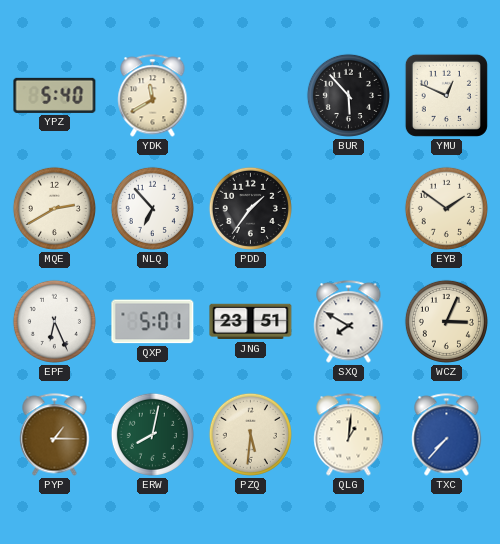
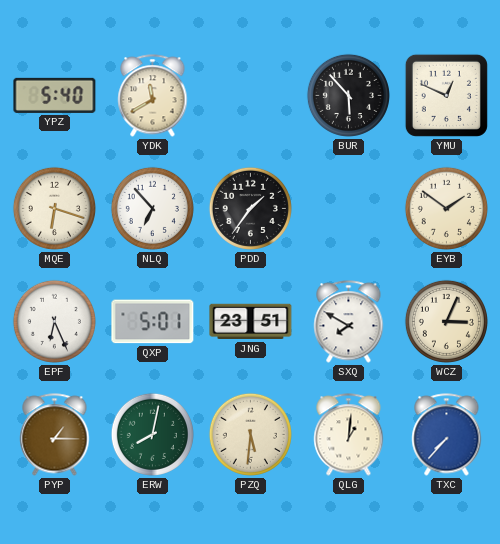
MQE: 2:40 -> 6:18 (54, 208)
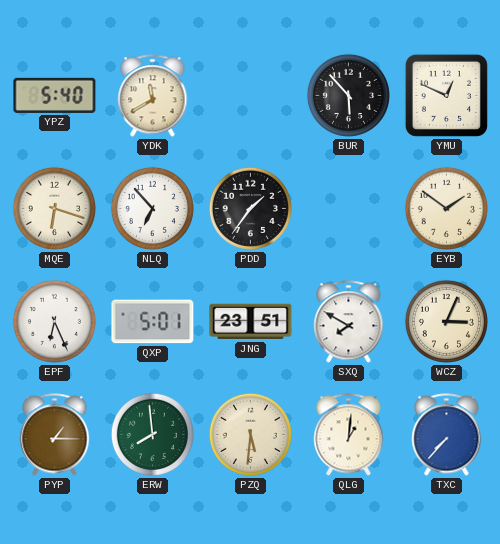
ERW: 8:02 -> 7:59 (152, 434)
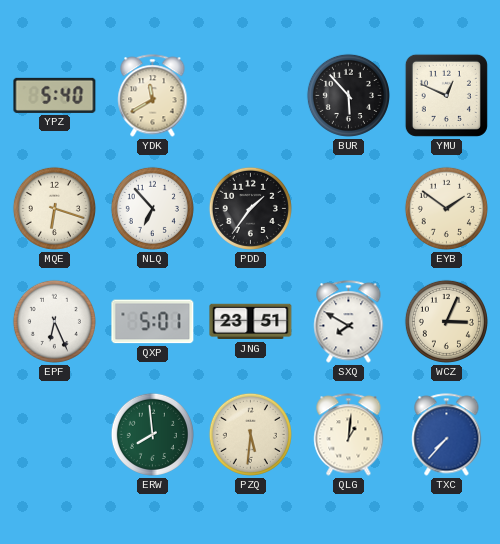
PYP: 1:15 -> none (55, 435)
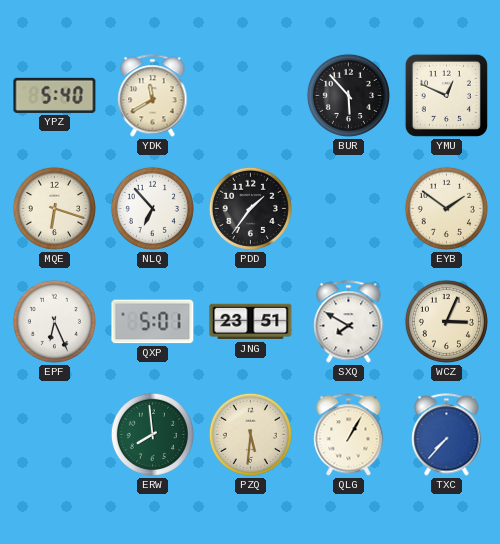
QLG: 1:01 -> 1:05 (349, 435)
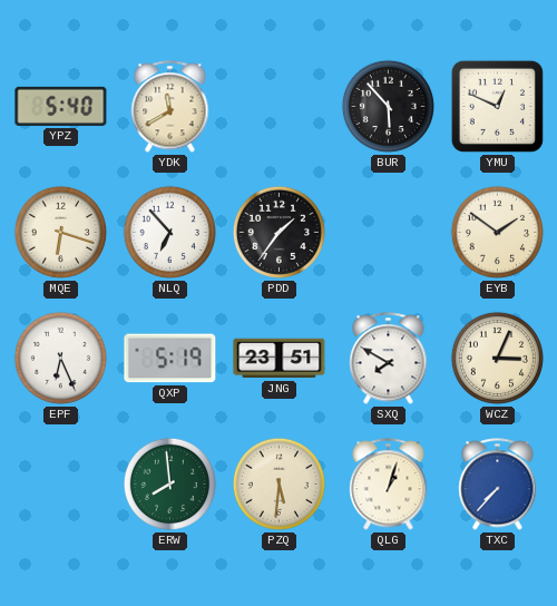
QXP: 5:01 -> 5:19 (170, 359)
QLG: 1:05 -> 1:03 (389, 485)
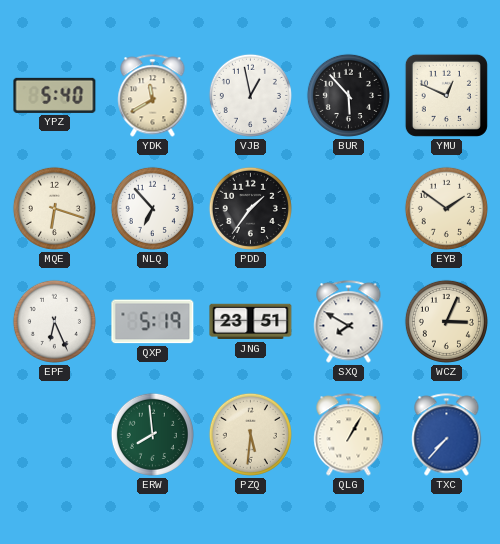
VJB: none -> 12:58 (250, 95)
QLG: 1:03 -> 1:05 (349, 435)
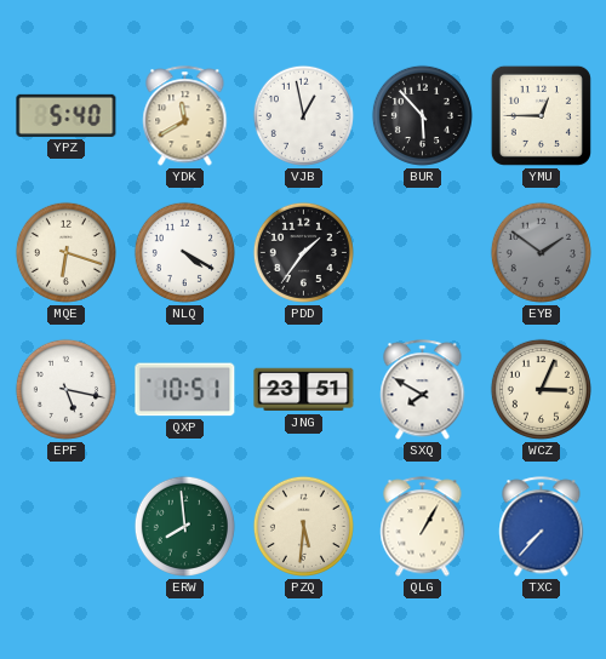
YMU: 12:49 -> 12:45 (541, 115)
NLQ: 6:53 -> 4:20 (184, 252)
EYB dial: cream -> grey (541, 252)
EPF: 6:26 -> 5:17 (65, 389)
QXP: 5:19 -> 10:51 (185, 390)
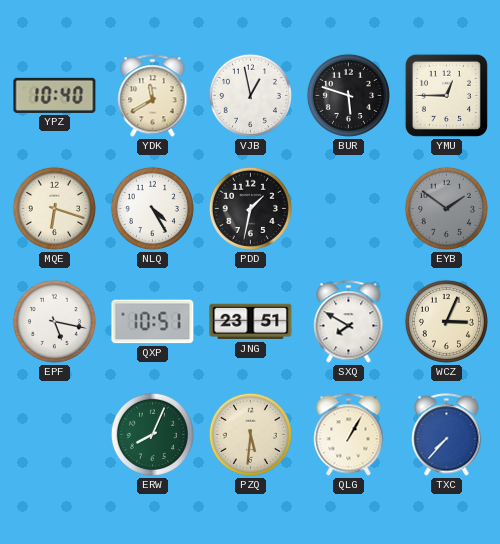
YPZ: 5:40 -> 10:40 (55, 95)
BUR: 5:53 -> 5:48 (348, 95)
NLQ: 4:20 -> 4:25 (152, 208)
PDD: 1:36 -> 1:32 (250, 208)
ERW: 7:59 -> 8:04 (152, 434)
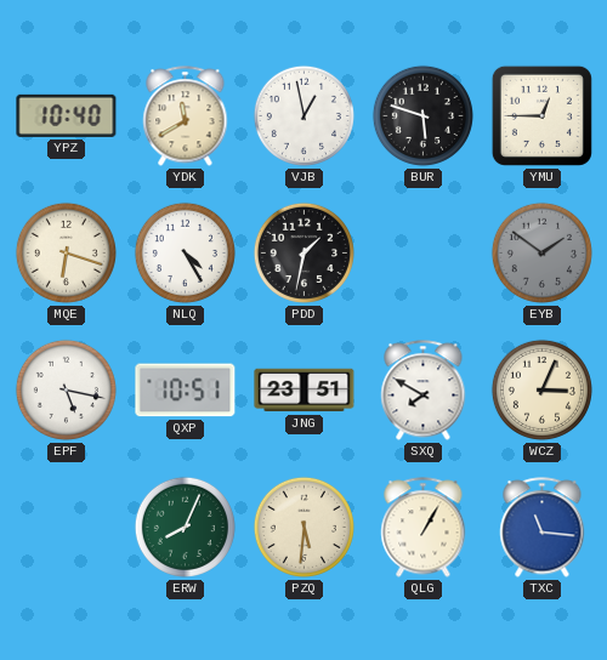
TXC: 7:37 -> 11:16 (543, 528)
